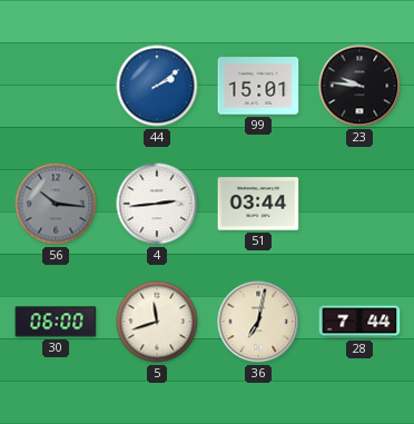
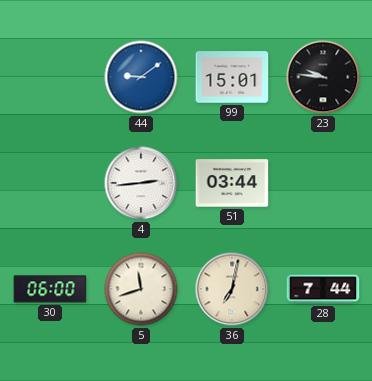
44: 2:09 -> 9:09 (141, 77)
56: 10:16 -> none (56, 204)
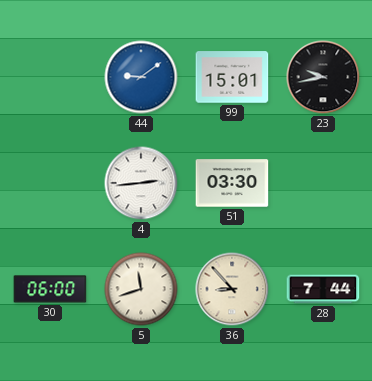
23: 9:46 -> 9:43 (323, 77)
51: 03:44 -> 03:30 (232, 183)
36: 7:02 -> 8:53 (232, 289)
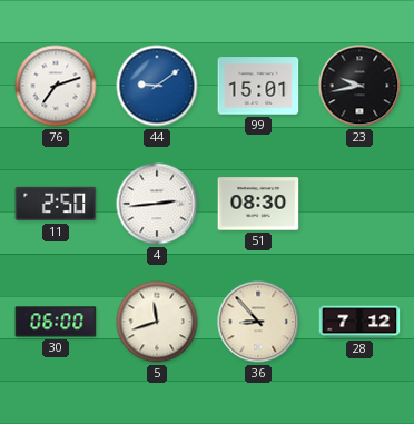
76: none -> 7:12 (56, 86)
11: none -> 2:50 (56, 204)
51: 03:30 -> 08:30 (258, 204)
28: 7:44 -> 7:12 (359, 322)
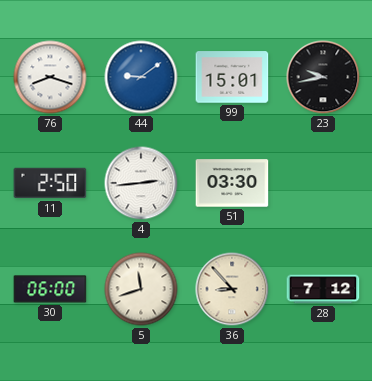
76: 7:12 -> 8:18 (50, 77)
51: 08:30 -> 03:30 (232, 183)
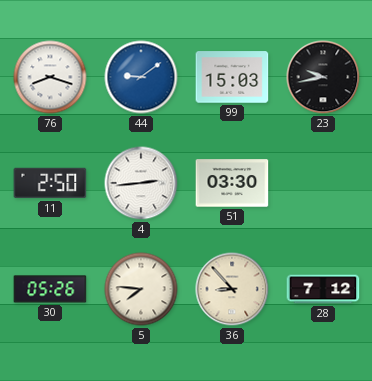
99: 15:01 -> 15:03 (232, 77)
30: 06:00 -> 05:26 (50, 289)
5: 11:42 -> 7:46 (141, 289)
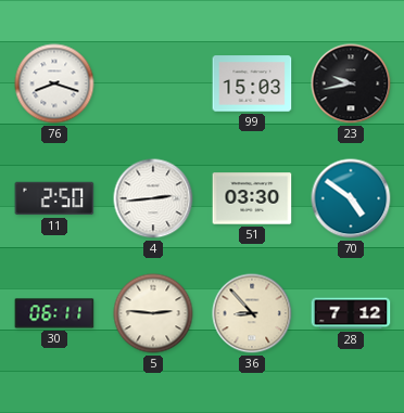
44: 9:09 -> none (141, 77)
70: none -> 4:51 (351, 198)
30: 05:26 -> 06:11 (54, 313)
5: 7:46 -> 2:46 (153, 313)
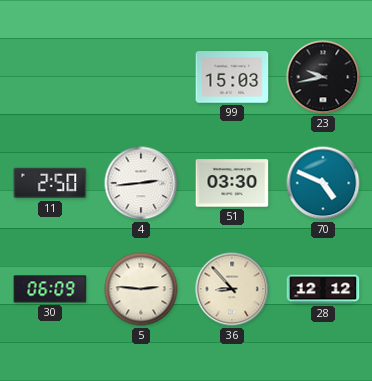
76: 8:18 -> none (54, 83)
70: 4:51 -> 4:49 (323, 183)
30: 06:11 -> 06:09 (50, 289)
28: 7:12 -> 12:12 (323, 289)
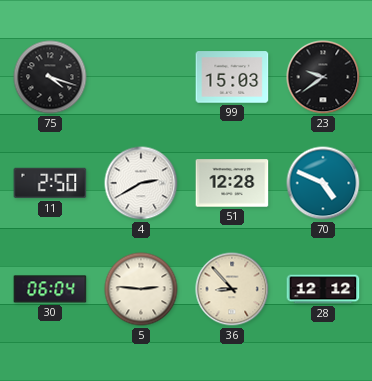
75: none -> 4:18 (50, 77)
23: 9:43 -> 9:39 (323, 77)
4: 2:44 -> 2:40 (141, 183)
51: 03:30 -> 12:28 (232, 183)
30: 06:09 -> 06:04 (50, 289)
